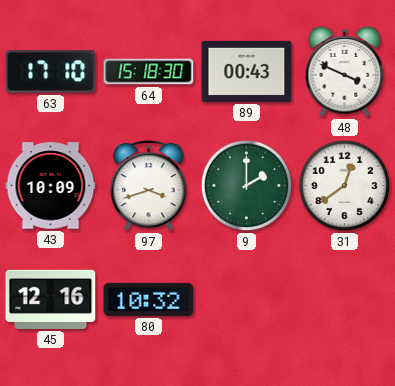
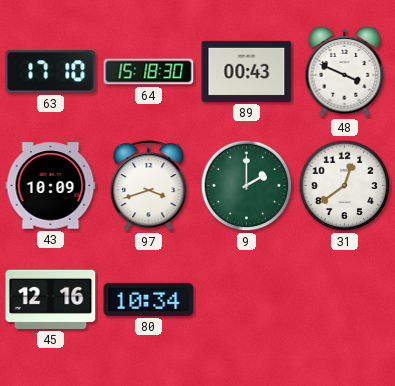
80: 10:32 -> 10:34 (149, 299)
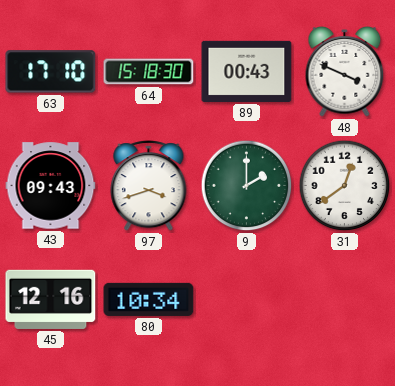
43: 10:09 -> 09:43 (51, 186)
